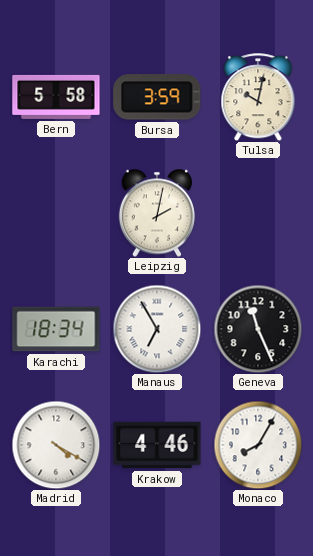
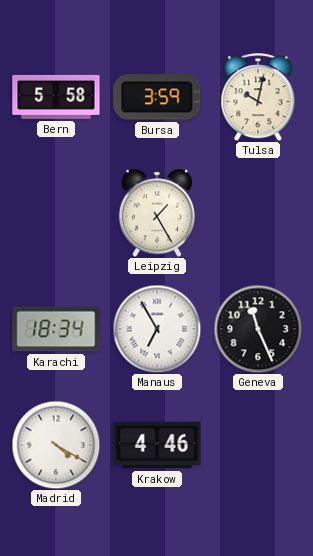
Leipzig: 2:02 -> 1:25 (156, 213)
Monaco: 8:05 -> none (258, 445)
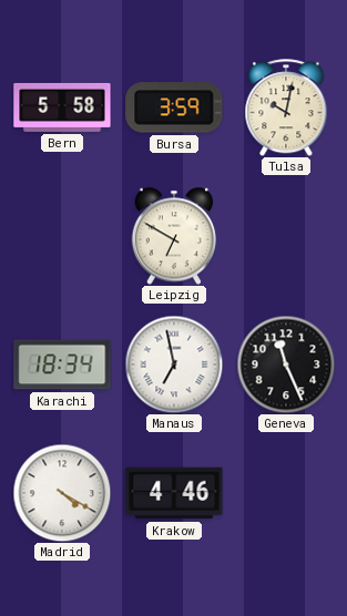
Leipzig: 1:25 -> 6:50 (173, 236)
Manaus: 6:55 -> 6:58 (174, 365)
